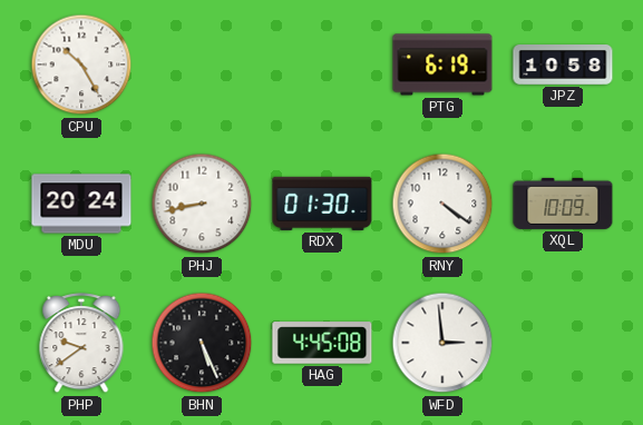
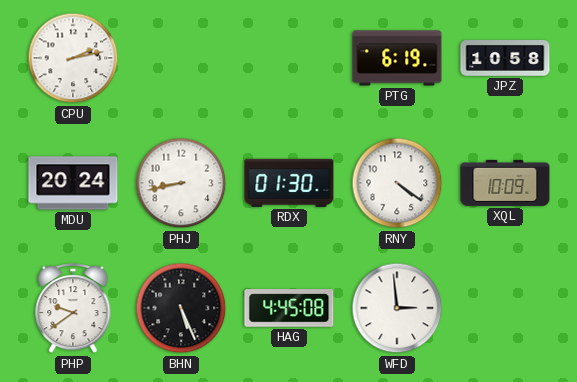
CPU: 10:25 -> 2:13 (73, 58)
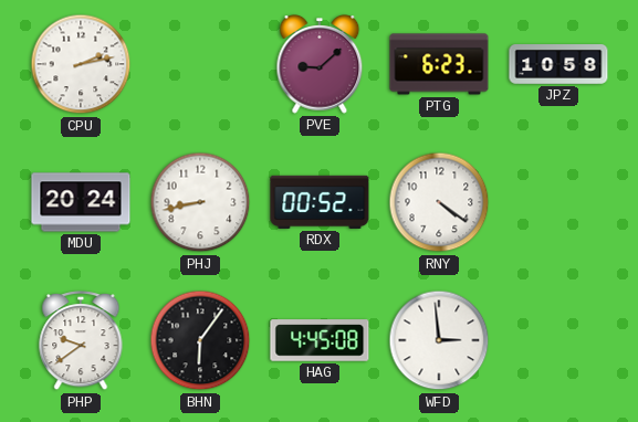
PVE: none -> 9:08 (320, 65)
PTG: 6:19 -> 6:23 (439, 64)
RDX: 01:30 -> 00:52 (320, 202)
XQL: 10:09 -> none (505, 183)
BHN: 5:26 -> 6:06 (200, 340)
